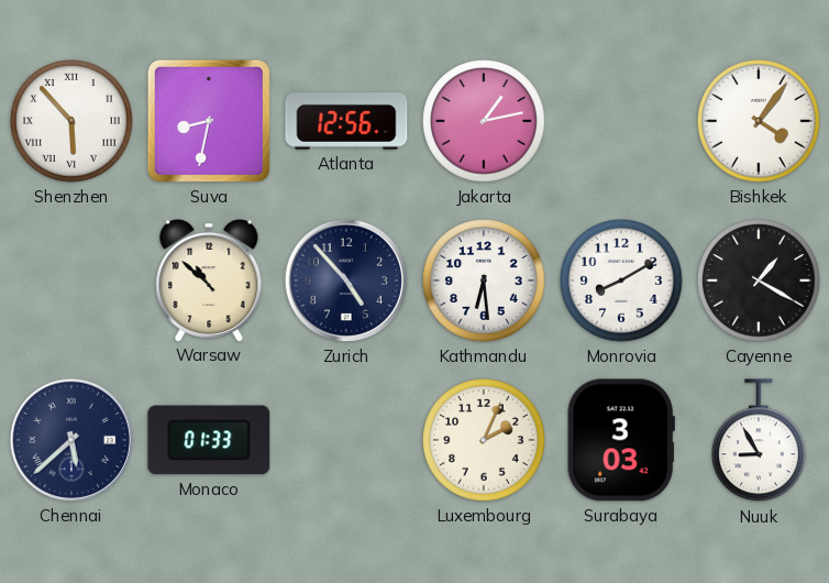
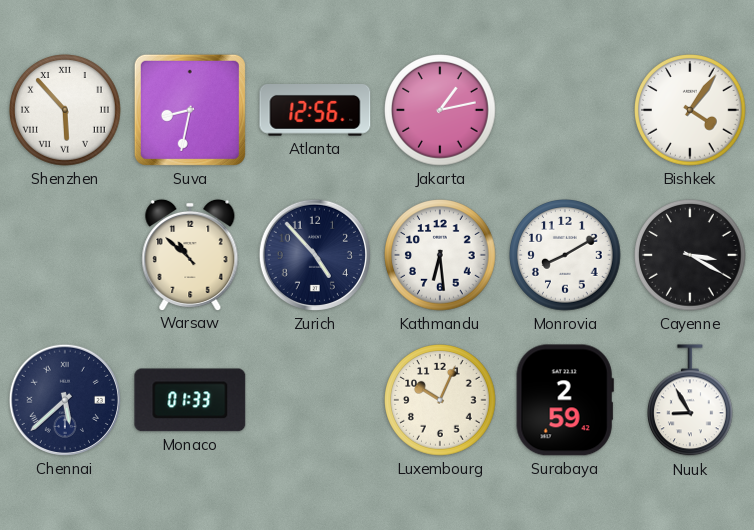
Cayenne: 1:20 -> 3:20 (690, 255)
Luxembourg: 2:04 -> 10:04 (440, 400)
Surabaya: 3:03 -> 2:59 (565, 400)
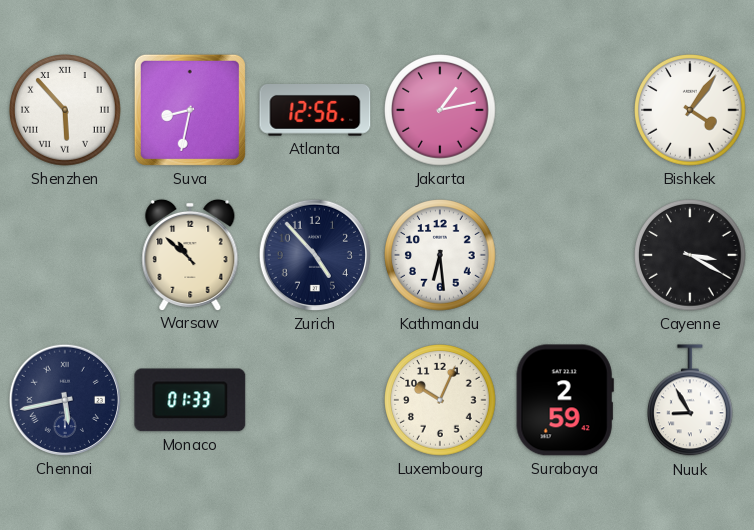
Monrovia: 8:10 -> none (565, 255)
Chennai: 5:38 -> 5:43 (65, 400)
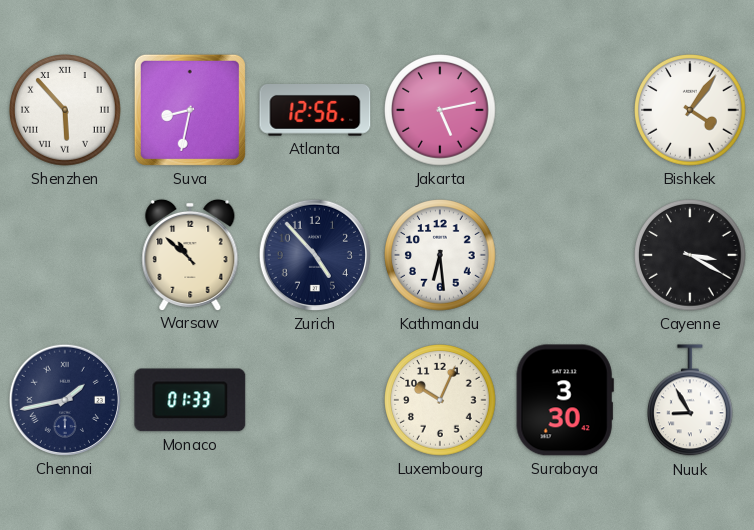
Jakarta: 1:13 -> 5:13 (440, 110)
Chennai: 5:43 -> 1:43 (65, 400)
Surabaya: 2:59 -> 3:30 (565, 400)
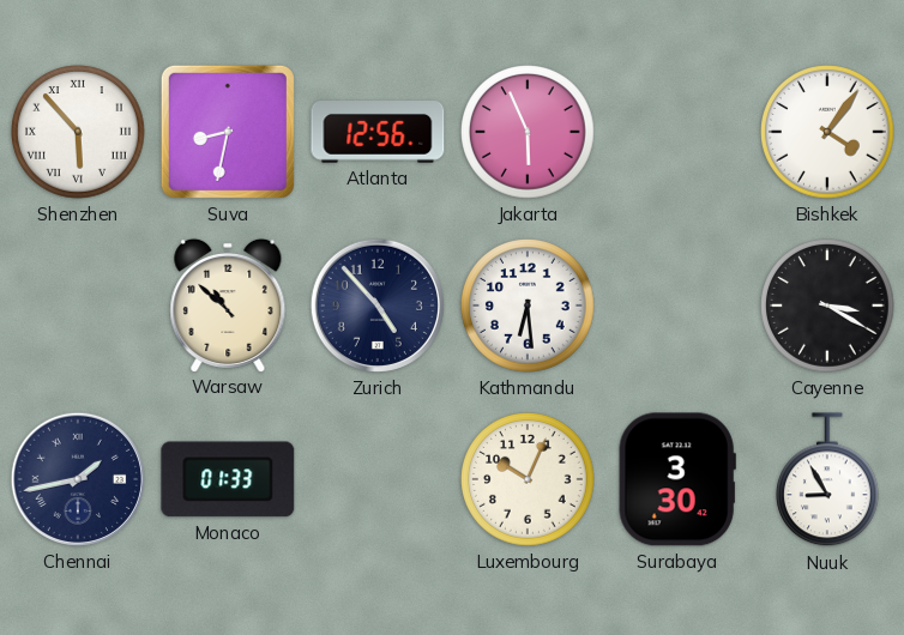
Jakarta: 5:13 -> 5:56 (528, 132)
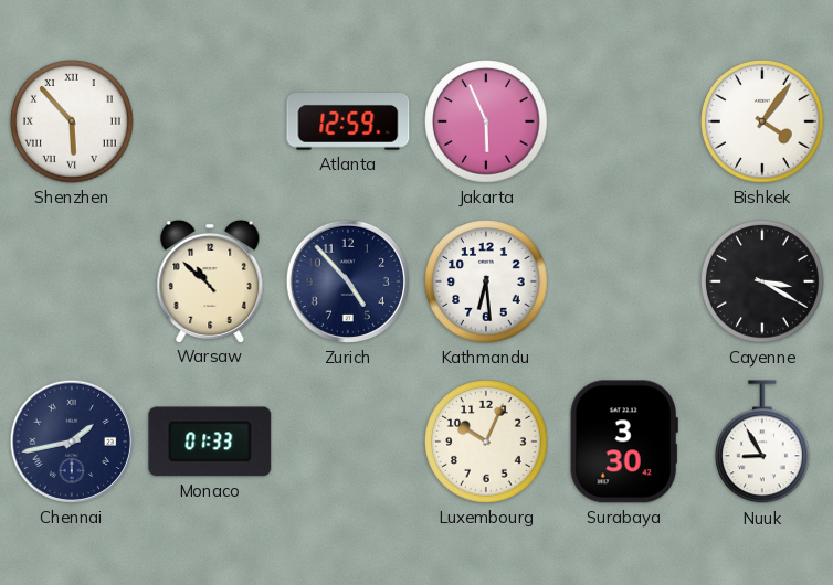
Suva: 8:32 -> none (228, 132)
Atlanta: 12:56 -> 12:59 (348, 123)
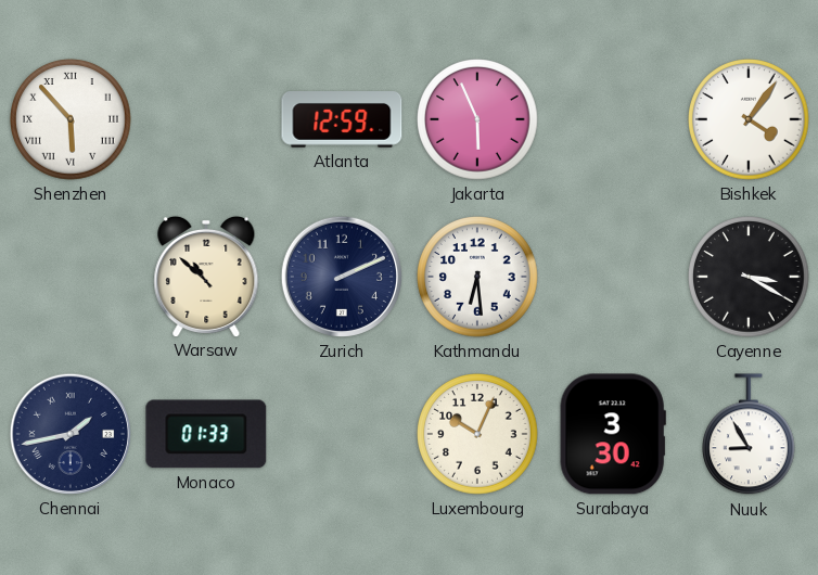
Zurich: 4:53 -> 2:11 (342, 277)
